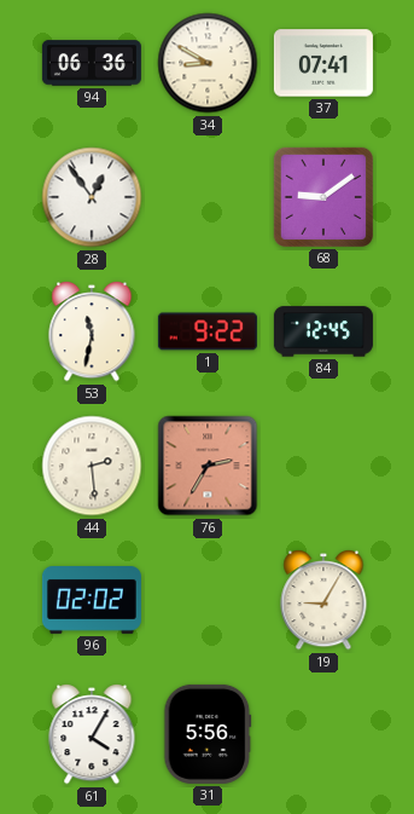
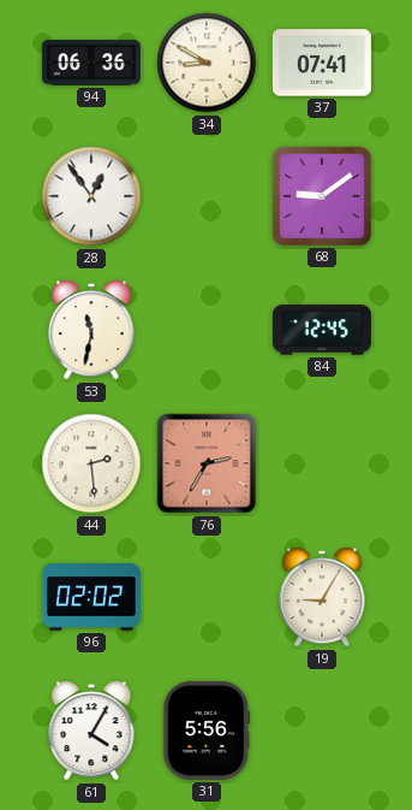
1: 9:22 -> none (208, 331)
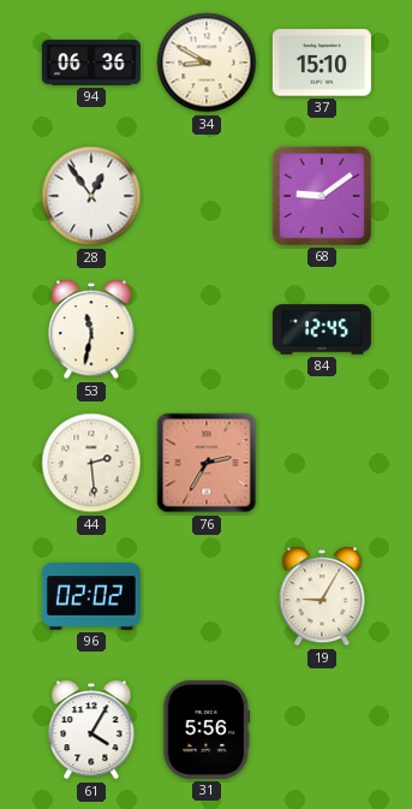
37: 07:41 -> 15:10 (322, 63)
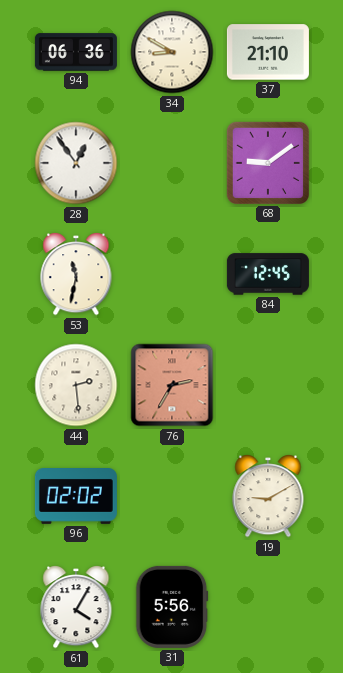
37: 15:10 -> 21:10 (268, 52)
19: 9:05 -> 9:10 (268, 497)
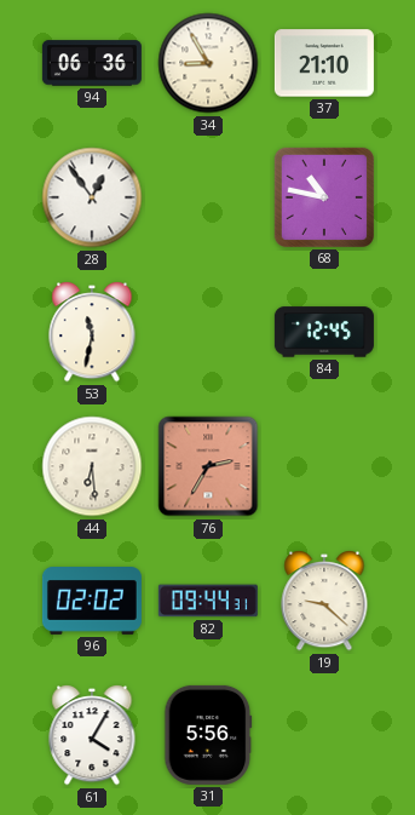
34: 8:50 -> 8:55 (208, 63)
68: 9:09 -> 10:47 (324, 197)
44: 2:29 -> 6:29 (92, 466)
82: none -> 09:44 (208, 601)
19: 9:10 -> 9:22 (324, 602)
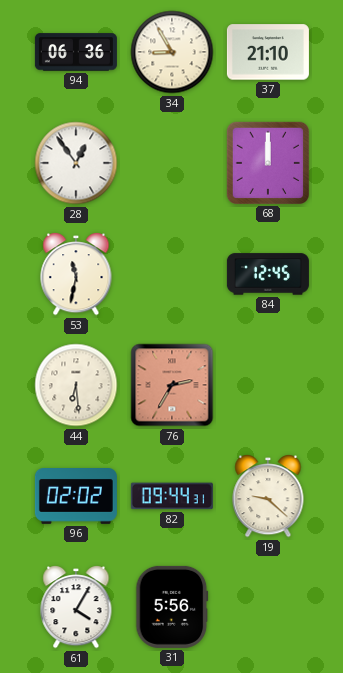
68: 10:47 -> 12:00 (268, 163)
